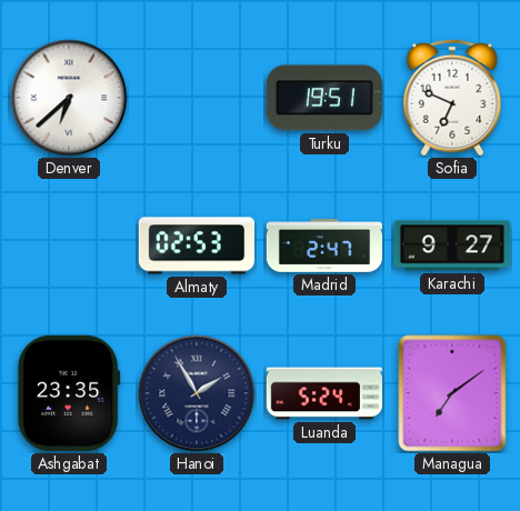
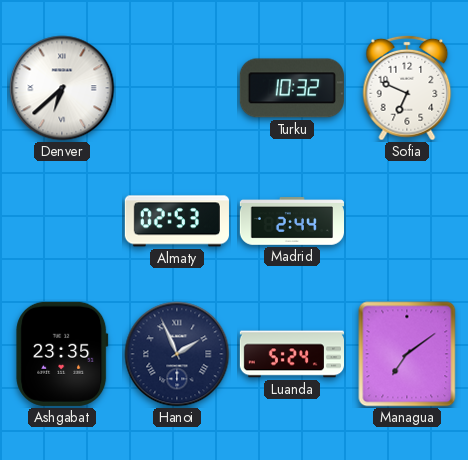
Turku: 19:51 -> 10:32 (292, 88)
Madrid: 2:47 -> 2:44 (291, 221)
Karachi: 9:27 -> none (452, 246)
Hanoi: 1:55 -> 1:56 (177, 354)
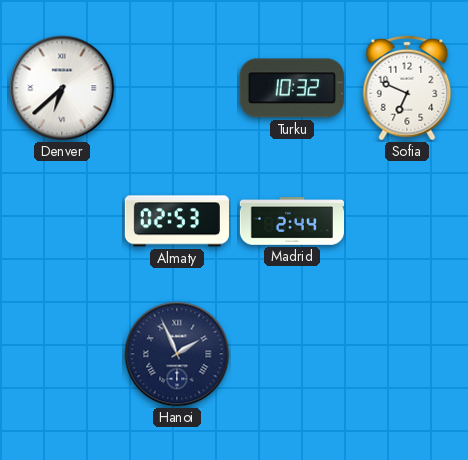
Ashgabat: 23:35 -> none (62, 354)
Luanda: 5:24 -> none (291, 354)
Managua: 7:09 -> none (407, 354)
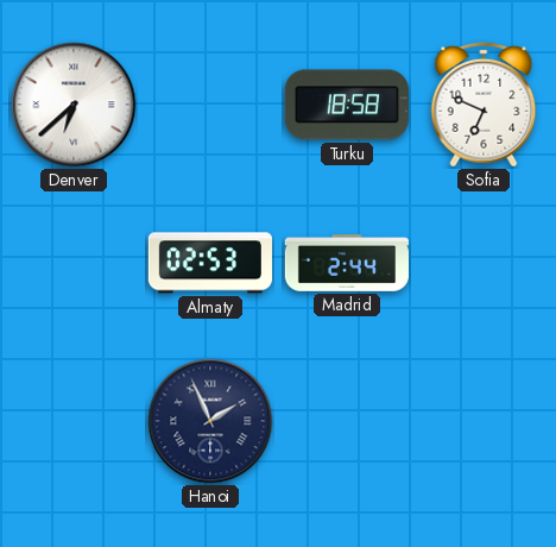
Turku: 10:32 -> 18:58 (347, 105)
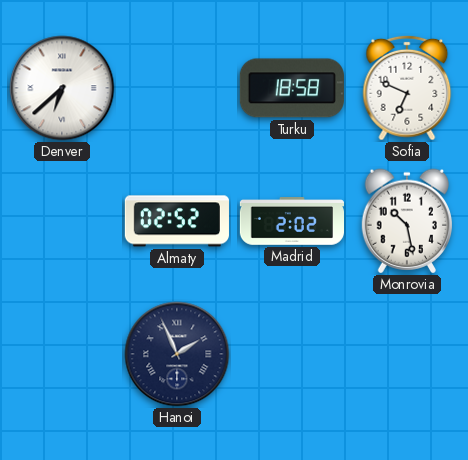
Almaty: 02:53 -> 02:52 (177, 221)
Madrid: 2:44 -> 2:02 (291, 221)
Monrovia: none -> 10:28 (406, 221)
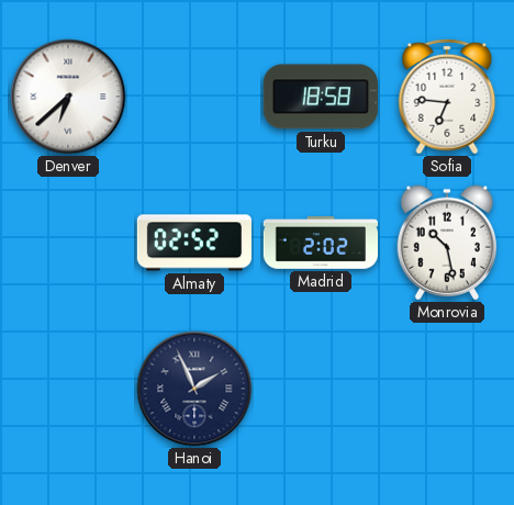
Sofia: 6:49 -> 6:46 (447, 97)
